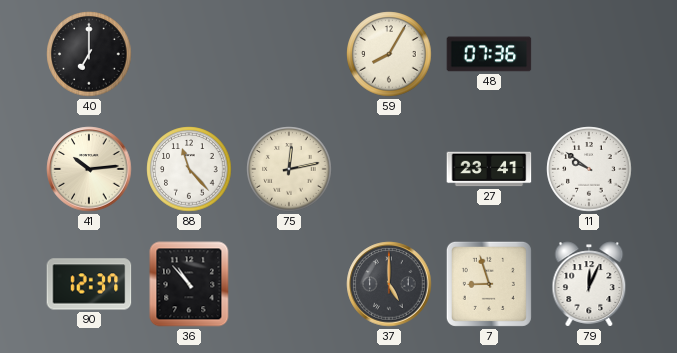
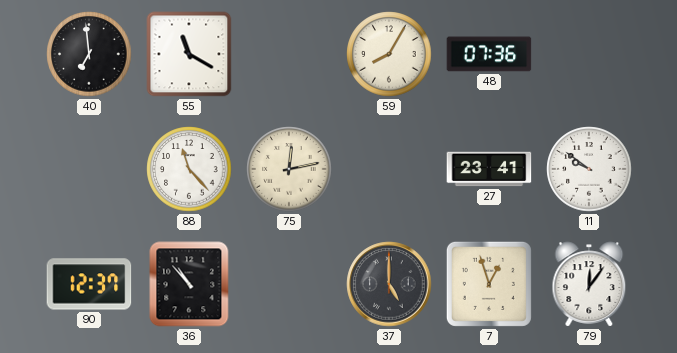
40: 7:00 -> 6:59 (89, 54)
55: none -> 11:20 (189, 54)
41: 10:14 -> none (89, 169)
7: 8:57 -> 12:57 (489, 284)
79: 12:04 -> 12:06 (589, 284)
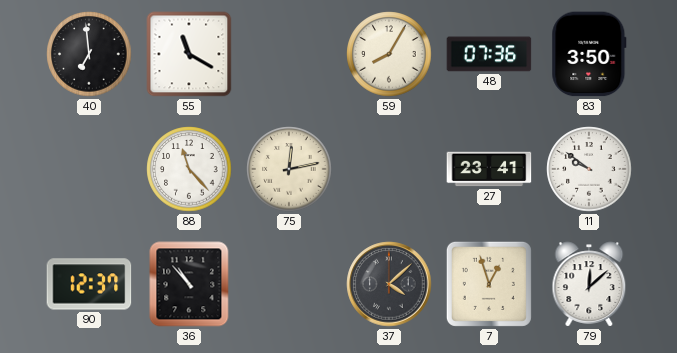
83: none -> 3:50 (589, 54)
37: 5:00 -> 4:08 (389, 284)
79: 12:06 -> 12:08 (589, 284)
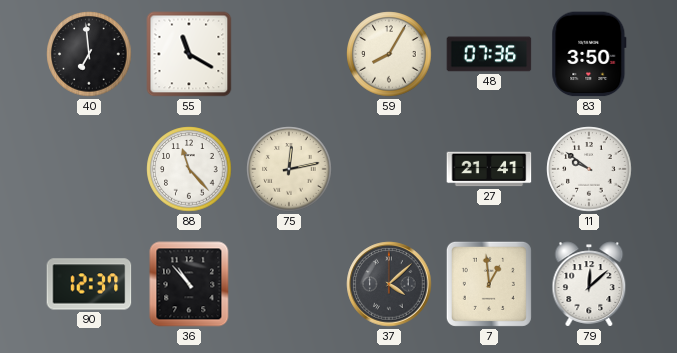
27: 23:41 -> 21:41 (489, 169)
7: 12:57 -> 12:59 (489, 284)
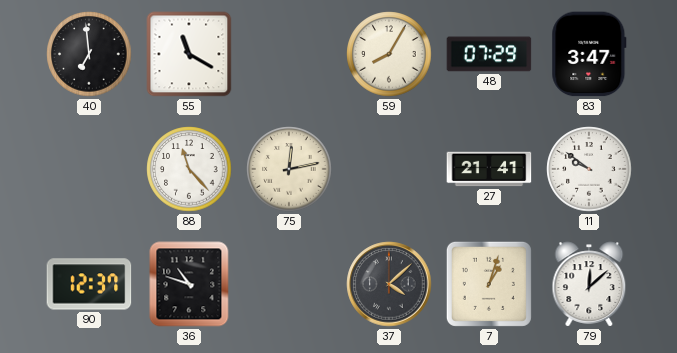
48: 07:36 -> 07:29 (489, 54)
83: 3:50 -> 3:47 (589, 54)
36: 10:53 -> 10:48 (189, 284)
7: 12:59 -> 1:03 (489, 284)
